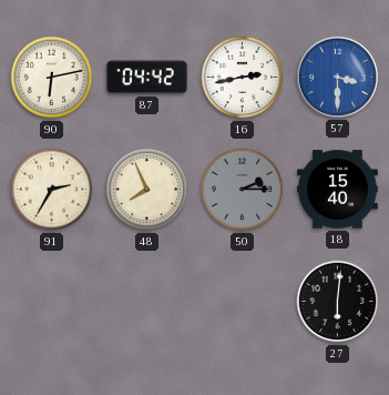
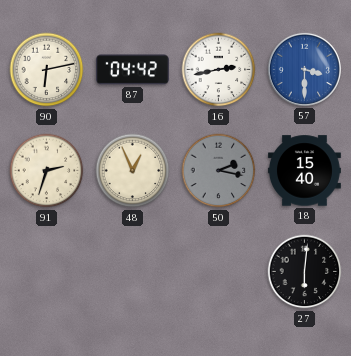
91: 2:35 -> 2:33 (47, 171)
48: 7:56 -> 12:56 (133, 171)
50: 2:15 -> 2:17 (219, 171)
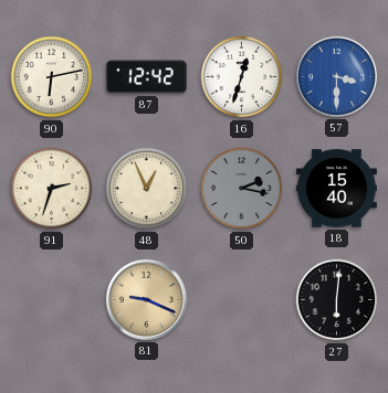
87: 04:42 -> 12:42 (146, 77)
16: 2:43 -> 12:33 (242, 77)
81: none -> 9:19 (146, 299)
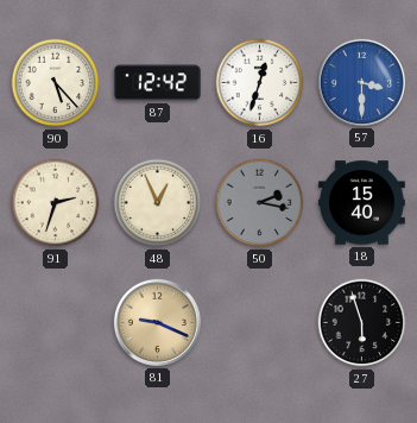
90: 6:13 -> 5:23 (56, 83)
27: 6:01 -> 5:57 (362, 323)
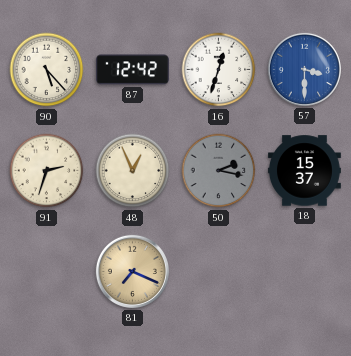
18: 15:40 -> 15:37 (304, 171)
81: 9:19 -> 7:19 (132, 271)
27: 5:57 -> none (362, 323)
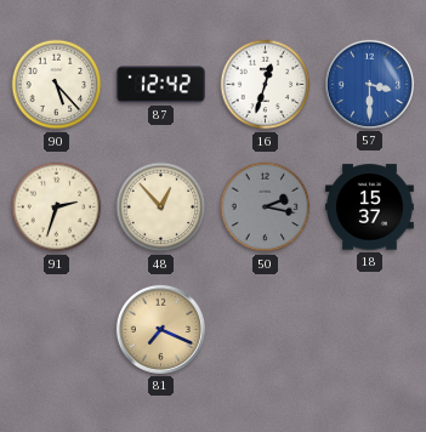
48: 12:56 -> 12:53 (161, 208)
